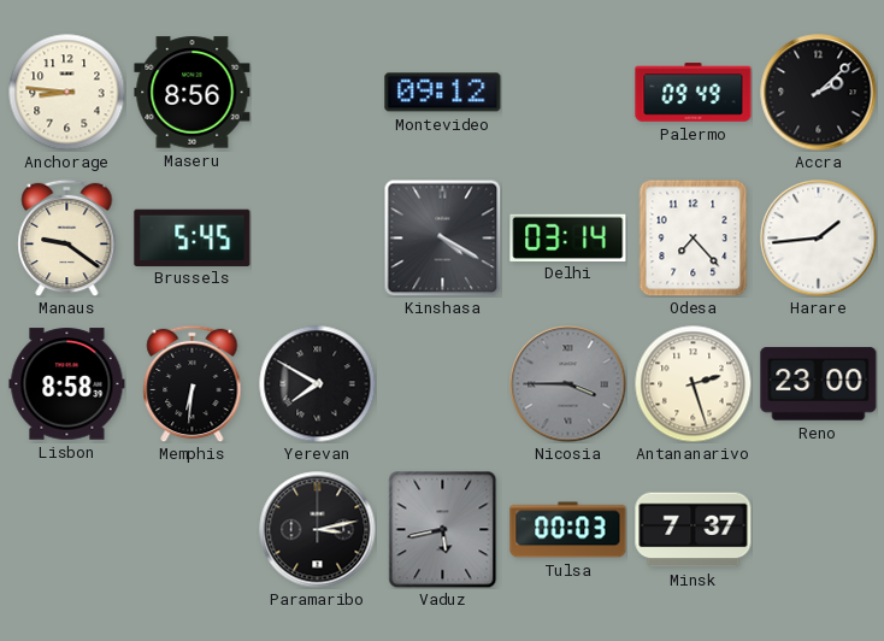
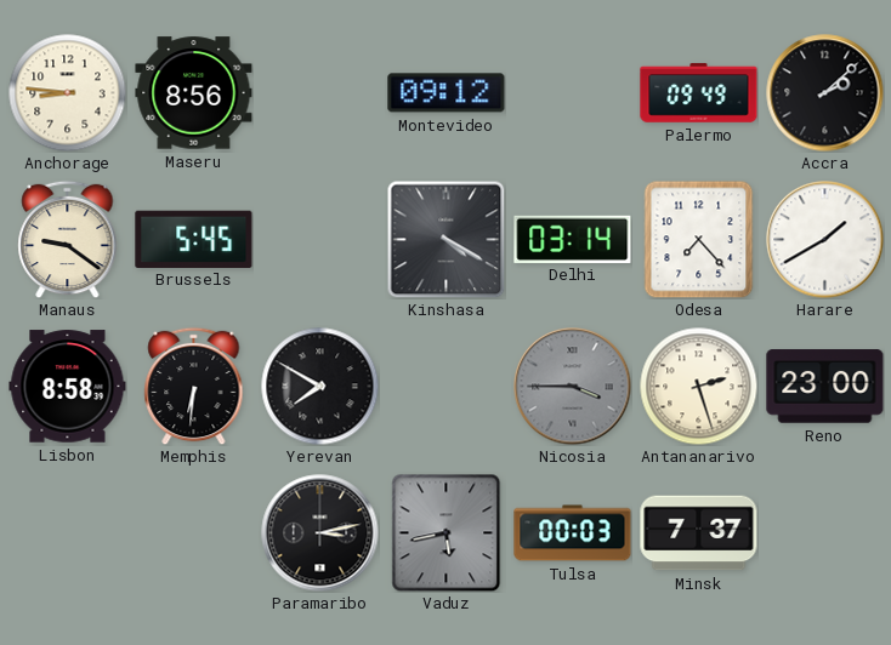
Harare: 1:44 -> 1:40 (825, 240)
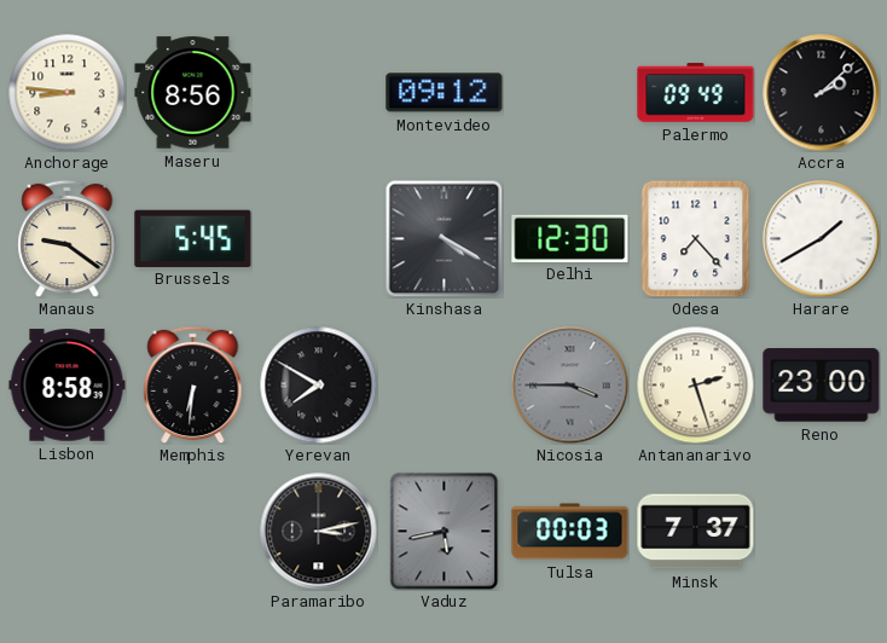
Delhi: 03:14 -> 12:30 (570, 238)
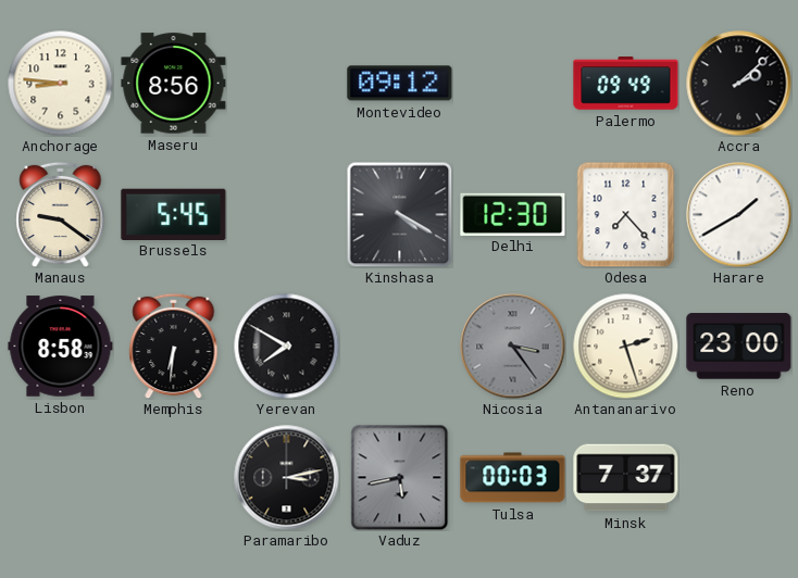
Nicosia: 3:45 -> 3:24 (513, 347)
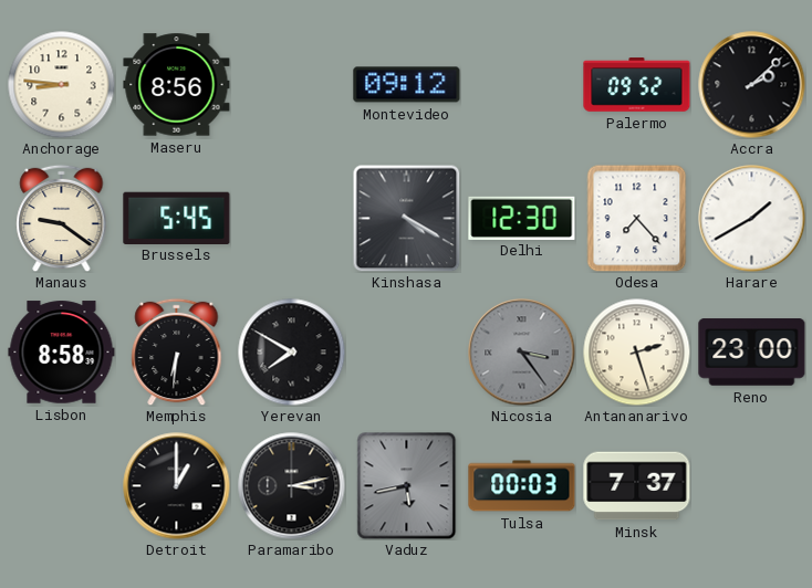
Palermo: 09:49 -> 09:52 (637, 85)
Detroit: none -> 1:00 (177, 486)
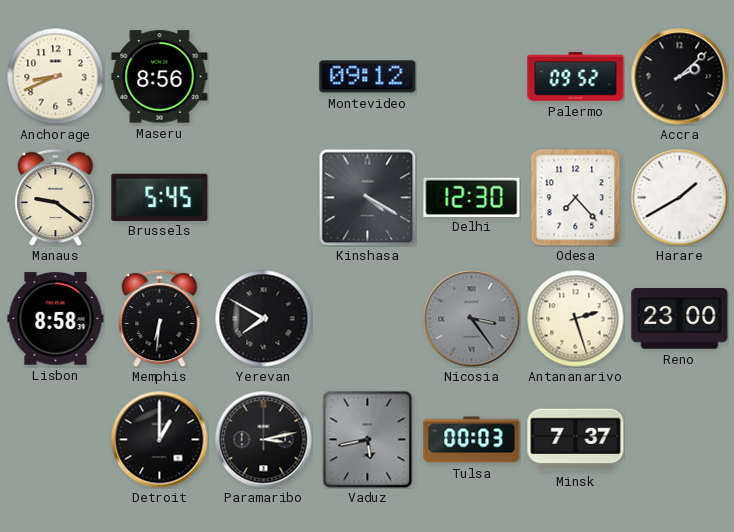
Anchorage: 8:46 -> 8:41 (55, 76)
